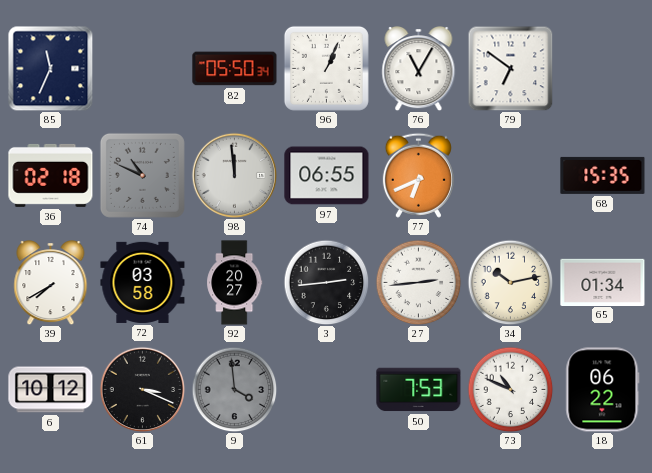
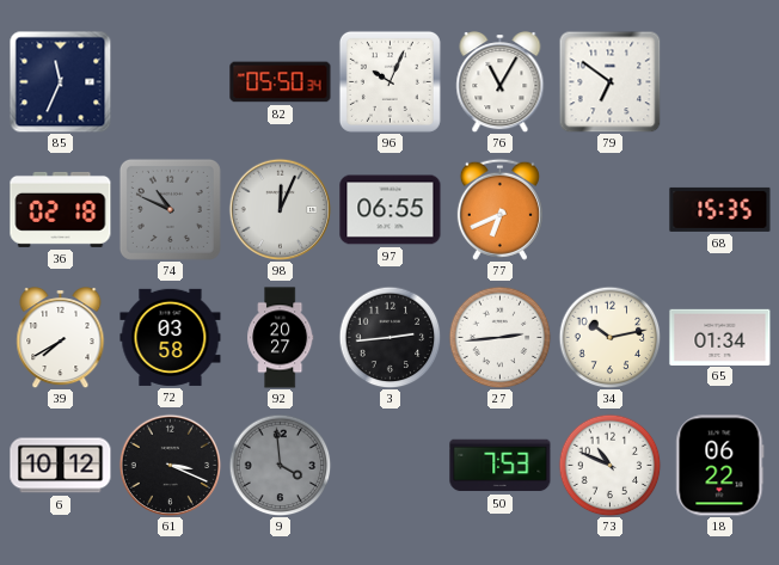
96: 1:04 -> 10:04 (390, 81)
98: 11:59 -> 12:04 (280, 209)
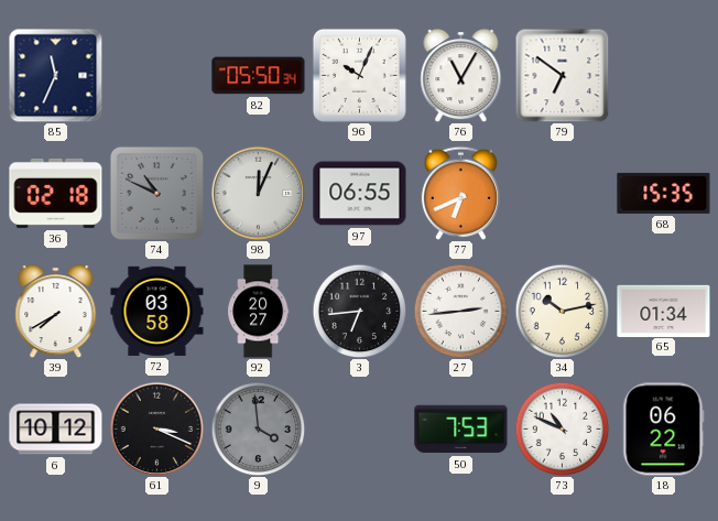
3: 2:44 -> 6:44 (359, 311)
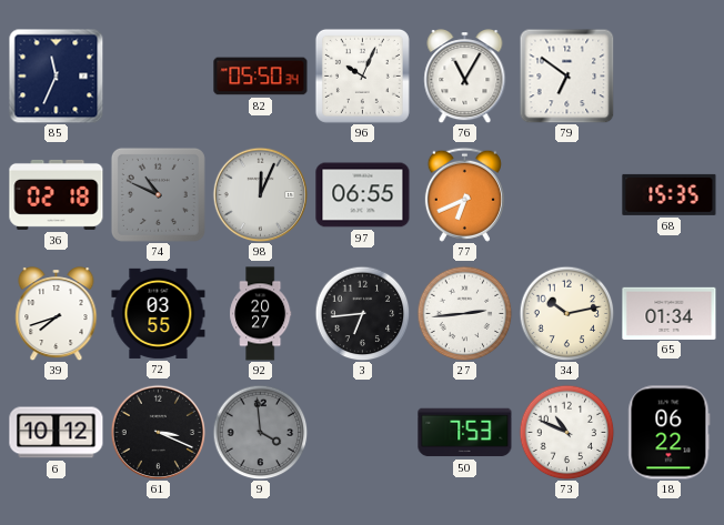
39: 7:40 -> 7:42 (57, 314)
72: 03:58 -> 03:55 (159, 313)
